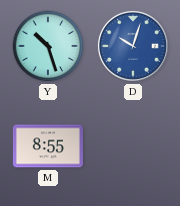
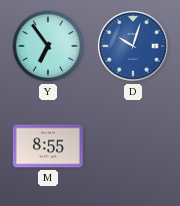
Y: 10:27 -> 6:54 (48, 46)
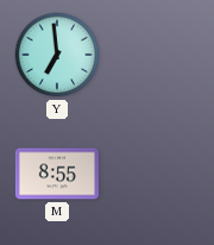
Y: 6:54 -> 6:59 (57, 55)
D: 10:03 -> none (133, 46)
